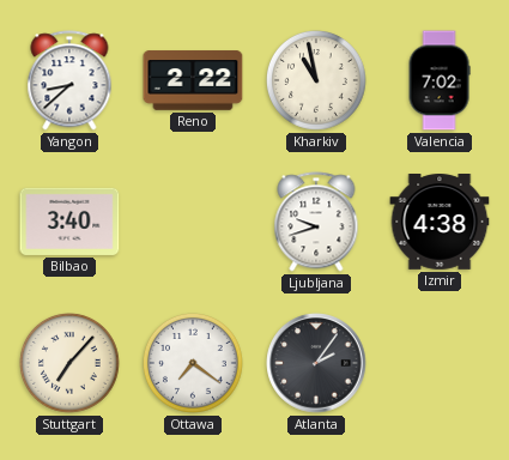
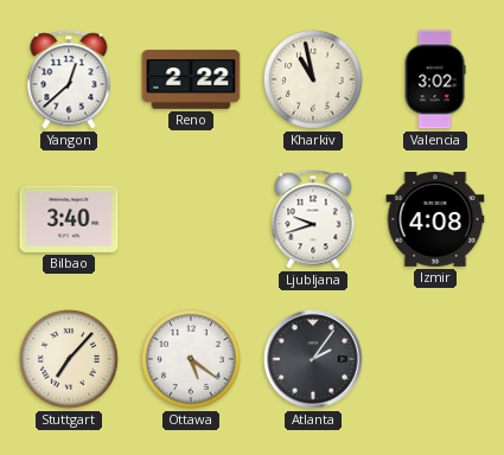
Yangon: 8:38 -> 12:38 (69, 79)
Valencia: 7:02 -> 3:02 (435, 79)
Izmir: 4:38 -> 4:08 (435, 220)
Ottawa: 7:21 -> 5:21 (192, 360)
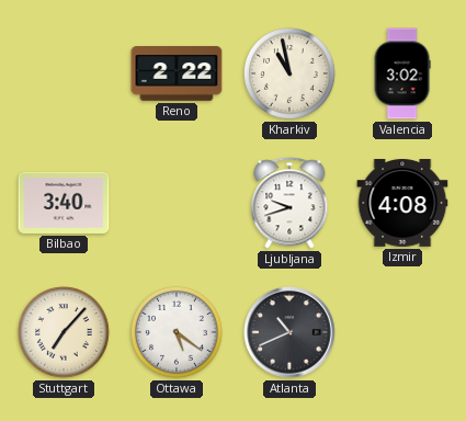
Yangon: 12:38 -> none (69, 79)
Atlanta: 2:06 -> 10:41 (289, 332)
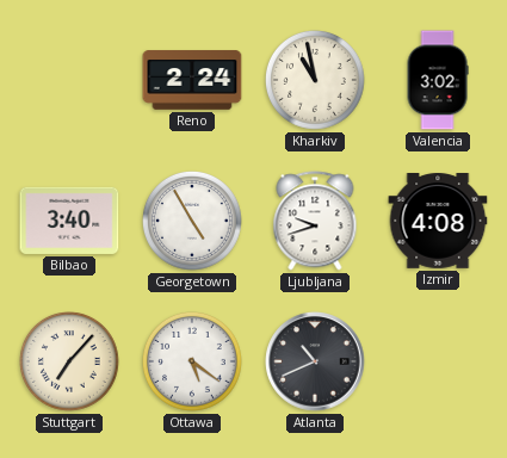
Reno: 2:22 -> 2:24 (192, 80)
Georgetown: none -> 4:55 (193, 222)
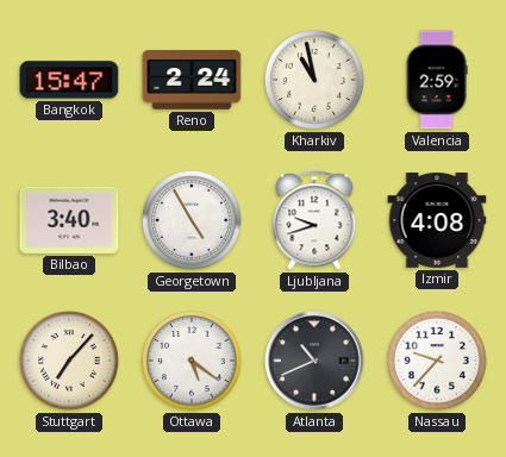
Bangkok: none -> 15:47 (69, 80)
Valencia: 3:02 -> 2:59 (437, 80)
Nassau: none -> 9:37 (438, 362)
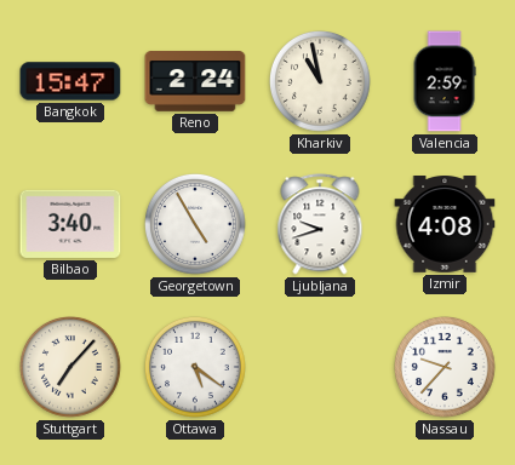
Atlanta: 10:41 -> none (314, 361)
